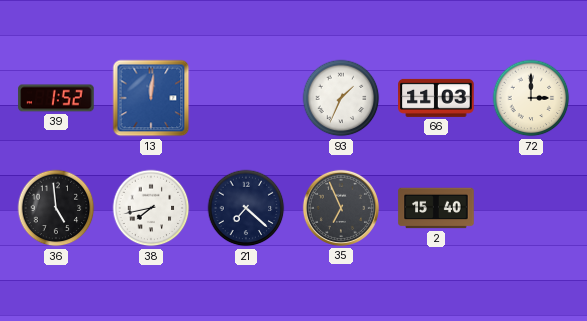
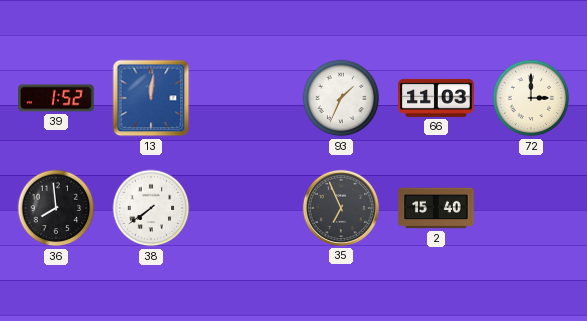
36: 4:59 -> 7:59 (56, 208)
38: 7:43 -> 7:39 (151, 208)
21: 7:22 -> none (246, 208)
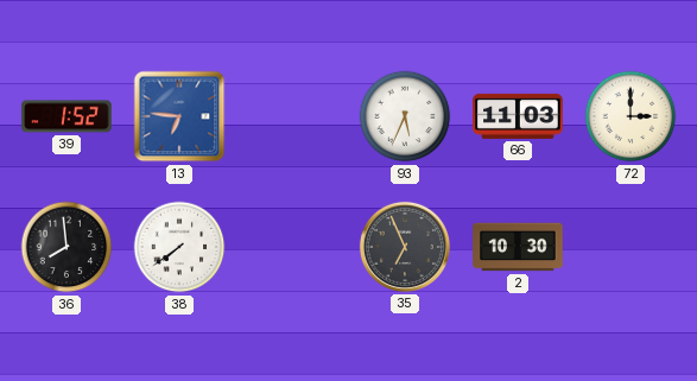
13: 12:01 -> 6:46 (179, 116)
93: 1:34 -> 5:34 (405, 116)
2: 15:40 -> 10:30 (518, 247)
